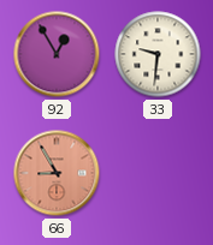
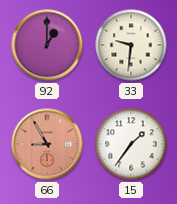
92: 12:55 -> 1:00 (47, 45)
15: none -> 1:36 (131, 144)
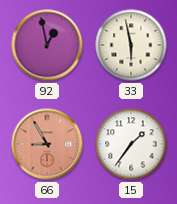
92: 1:00 -> 12:58 (47, 45)
33: 9:31 -> 5:58 (131, 45)
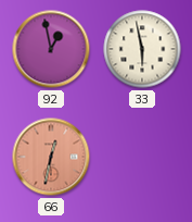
66: 8:55 -> 12:32 (51, 157)
15: 1:36 -> none (131, 144)
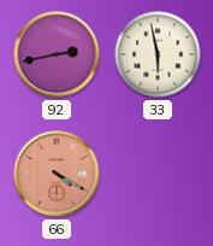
92: 12:58 -> 2:43 (57, 54)
66: 12:32 -> 4:20 (57, 174)
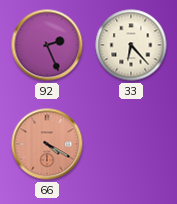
92: 2:43 -> 2:26 (47, 45)
33: 5:58 -> 6:23 (131, 45)
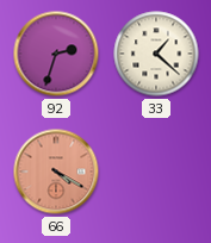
92: 2:26 -> 2:33 (56, 54)
33: 6:23 -> 1:22 (156, 54)
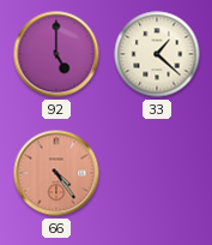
92: 2:33 -> 5:00 (56, 54)
66: 4:20 -> 4:24 (56, 173)
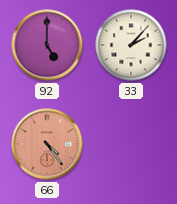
33: 1:22 -> 2:07 (131, 45)
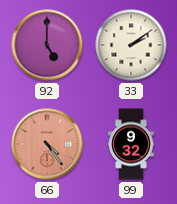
33: 2:07 -> 2:09 (131, 45)
99: none -> 9:32 (132, 144)
